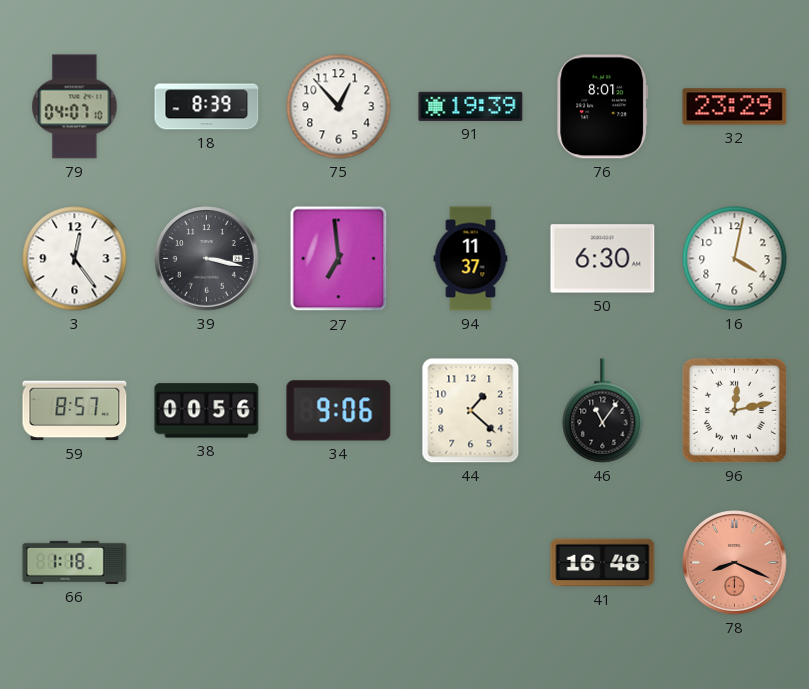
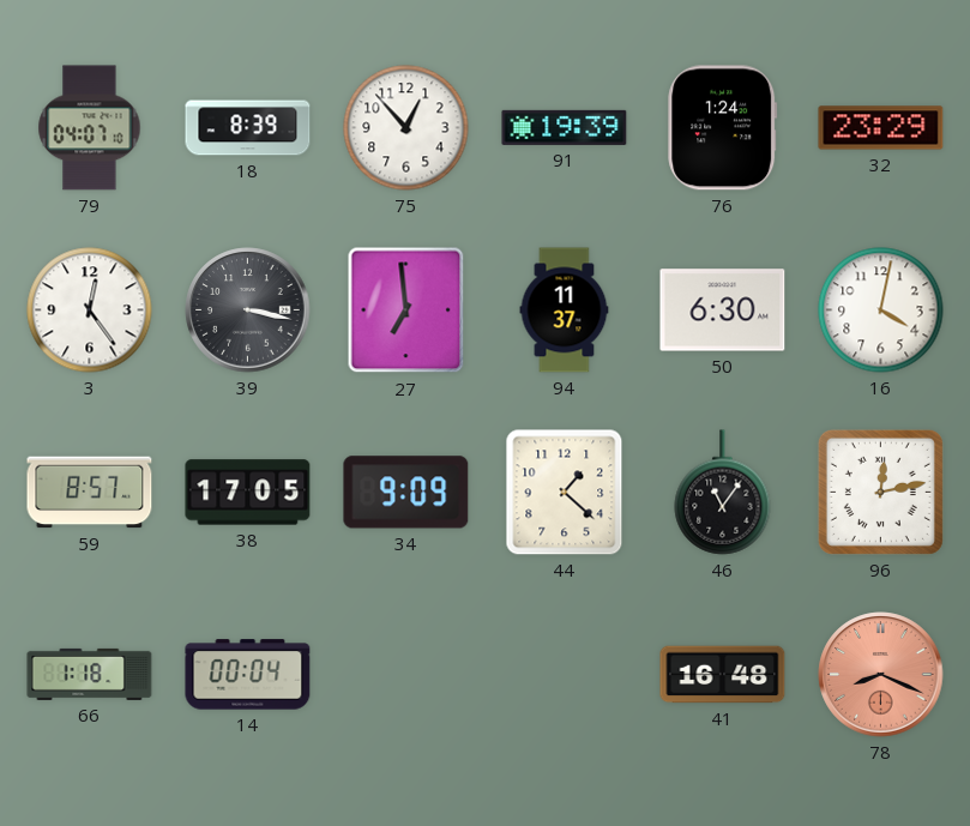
76: 8:01 -> 1:24 (723, 128)
38: 00:56 -> 17:05 (248, 493)
34: 9:06 -> 9:09 (406, 493)
14: none -> 00:04 (248, 675)
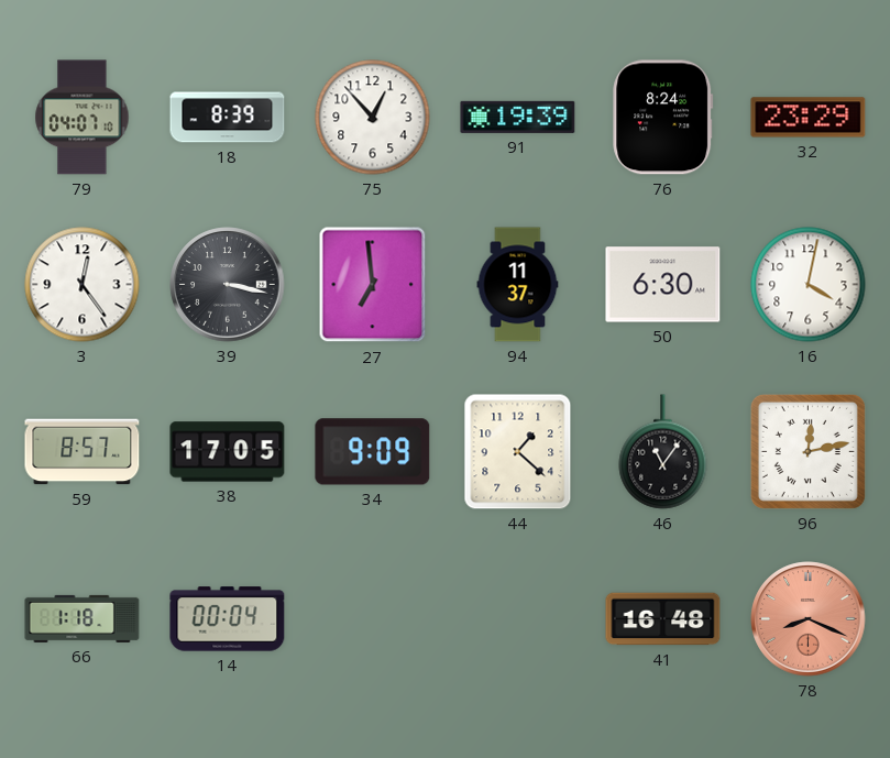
76: 1:24 -> 8:24 (663, 118)
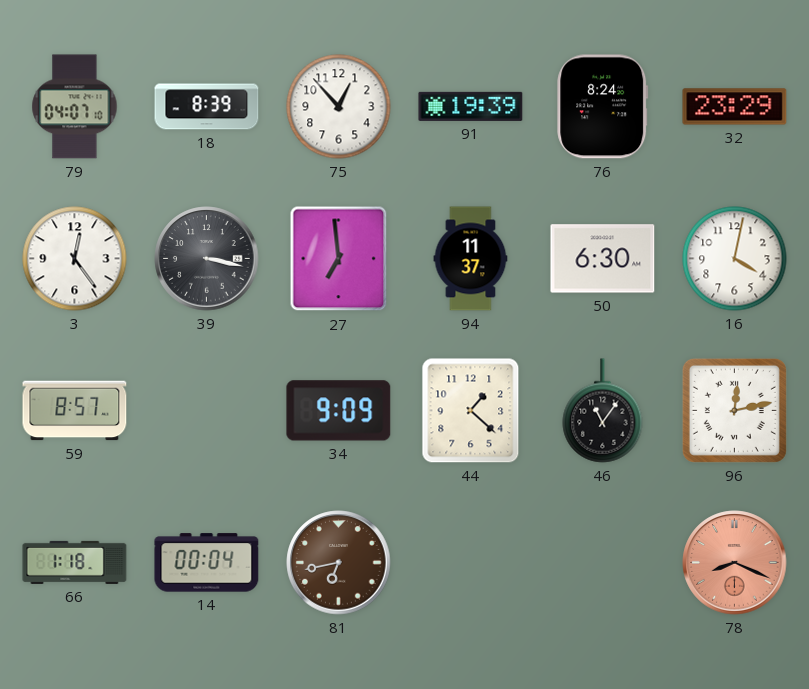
38: 17:05 -> none (228, 452)
81: none -> 6:43 (339, 563)
41: 16:48 -> none (663, 619)
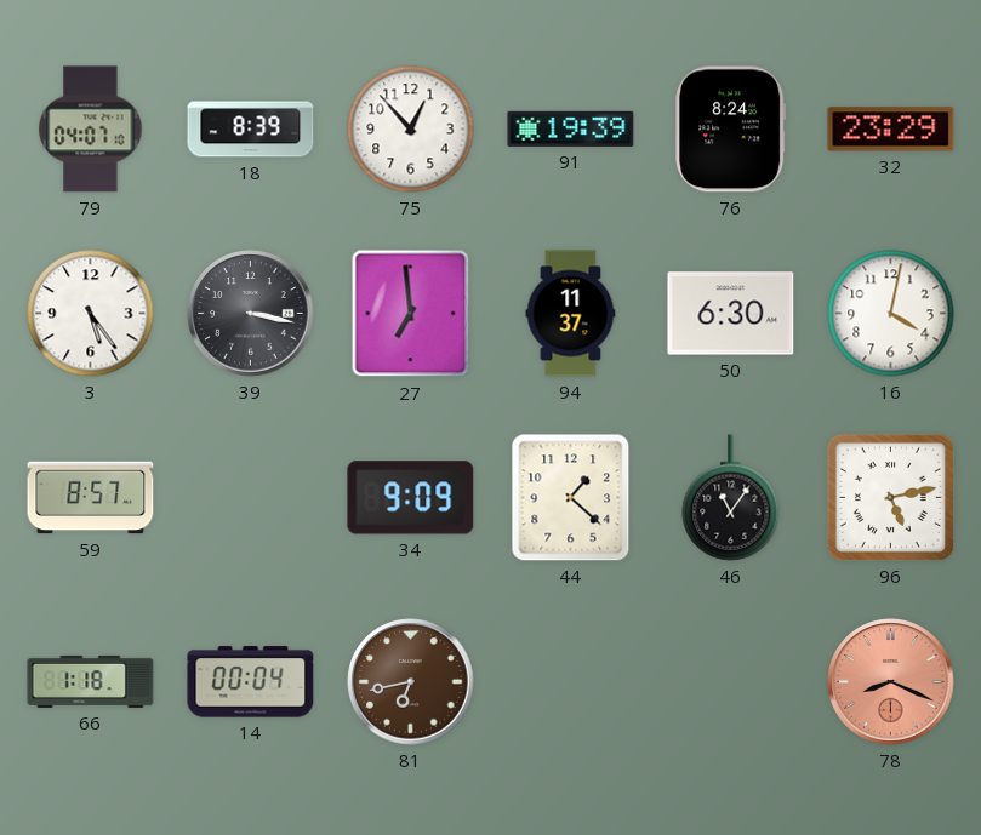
3: 12:24 -> 5:24 (91, 314)
96: 12:13 -> 5:13 (890, 497)
